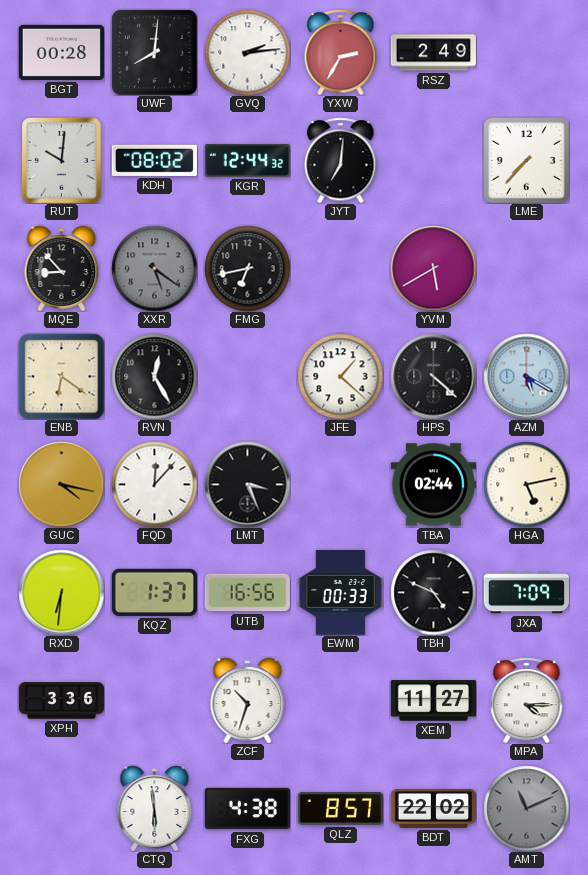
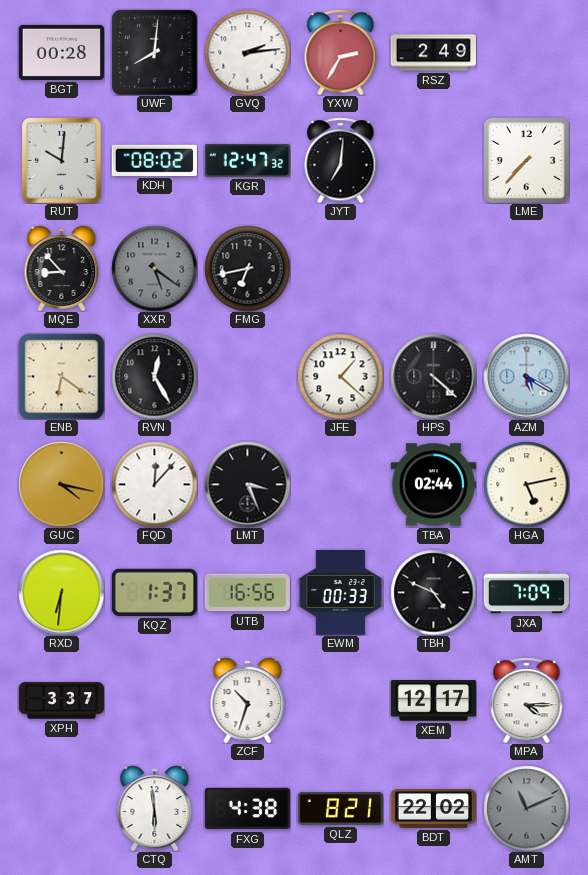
KGR: 12:44 -> 12:47 (247, 160)
YVM: 5:40 -> none (433, 268)
XPH: 3:36 -> 3:37 (61, 701)
XEM: 11:27 -> 12:17 (433, 701)
QLZ: 8:57 -> 8:21 (340, 809)
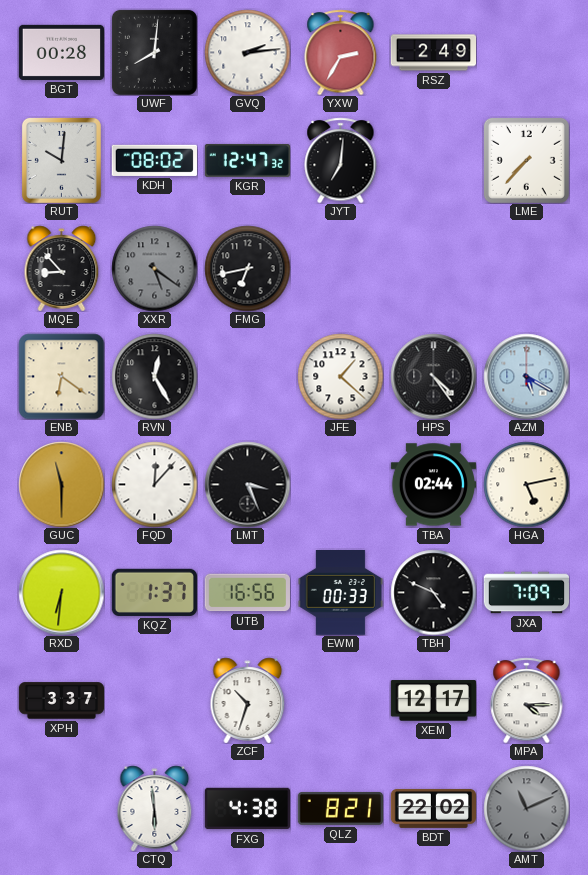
HPS: 4:22 -> 4:24 (433, 376)
GUC: 4:17 -> 11:30 (61, 484)
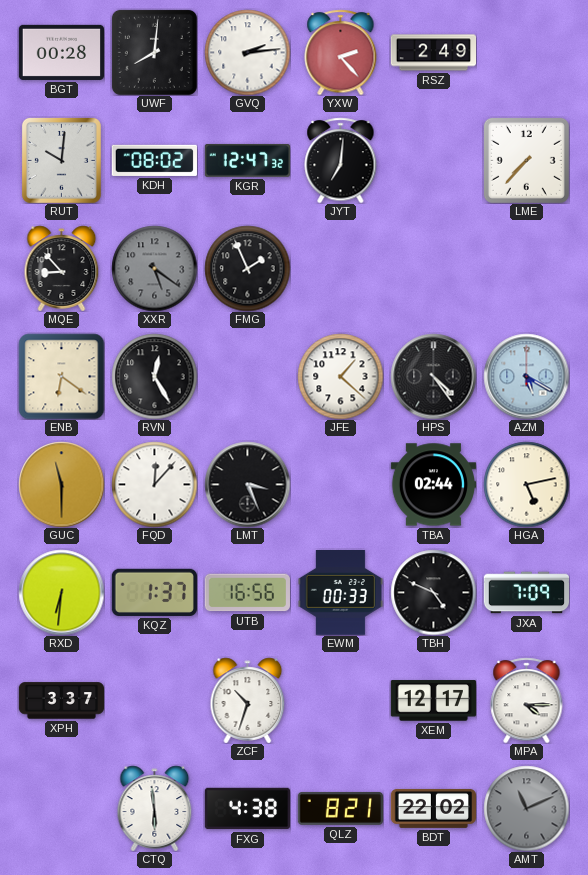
YXW: 2:35 -> 2:23 (341, 52)
FMG: 6:43 -> 1:56 (247, 268)
